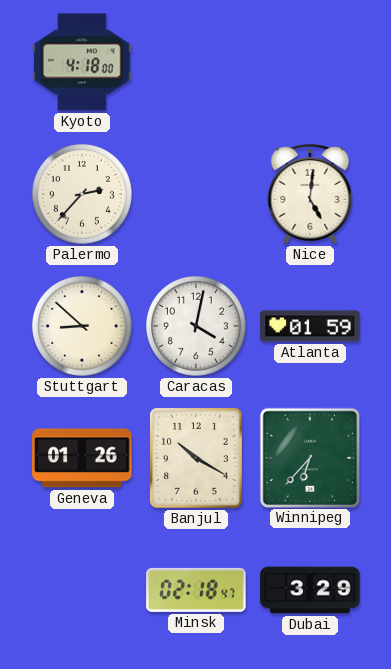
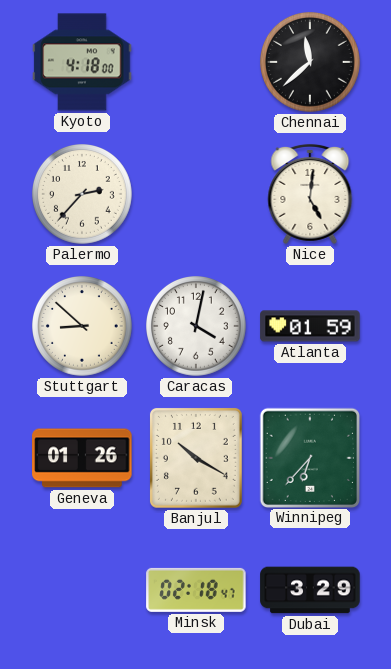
Chennai: none -> 11:38 (311, 63)
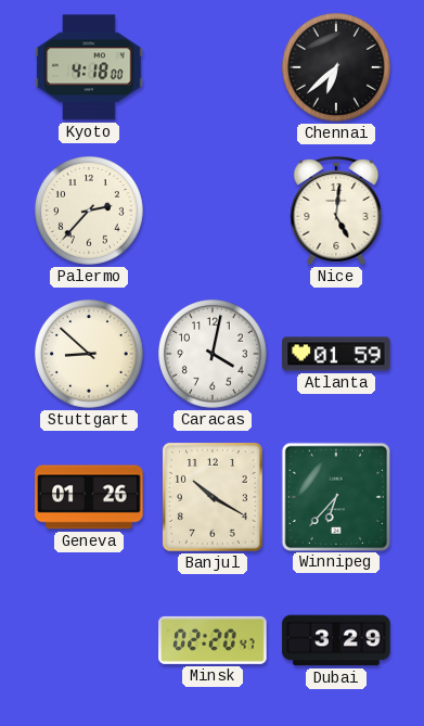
Chennai: 11:38 -> 6:38 (337, 68)
Minsk: 02:18 -> 02:20 (213, 640)
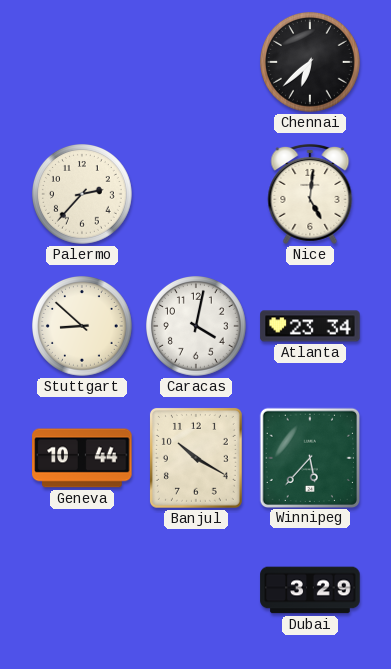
Kyoto: 4:18 -> none (89, 67)
Atlanta: 01:59 -> 23:34 (310, 326)
Geneva: 01:26 -> 10:44 (82, 458)
Winnipeg: 6:37 -> 5:37 (309, 457)
Minsk: 02:20 -> none (213, 640)
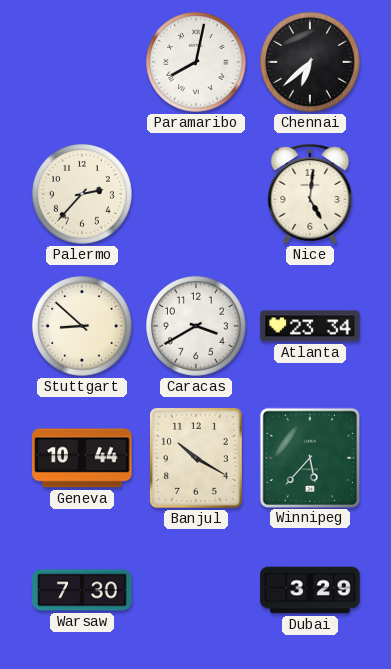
Paramaribo: none -> 8:02 (197, 63)
Caracas: 4:02 -> 3:40 (197, 327)
Warsaw: none -> 7:30 (82, 590)
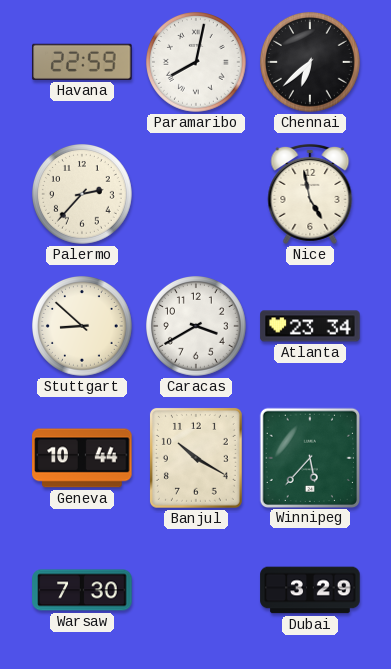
Havana: none -> 22:59 (82, 62)
Nice: 5:01 -> 4:58 (310, 194)
